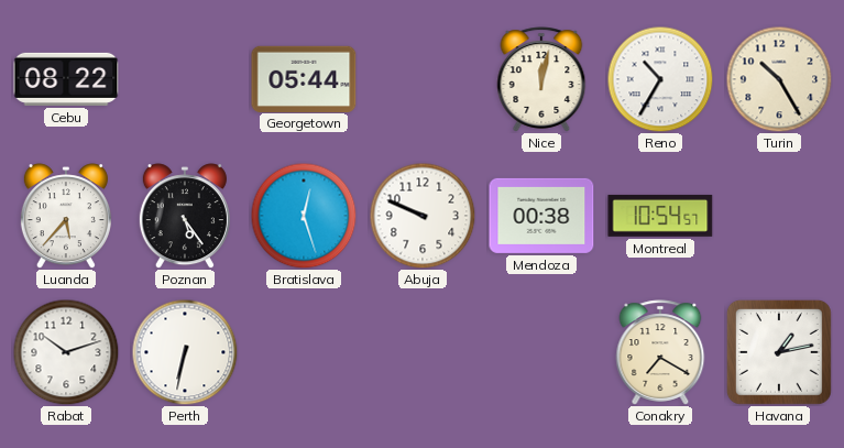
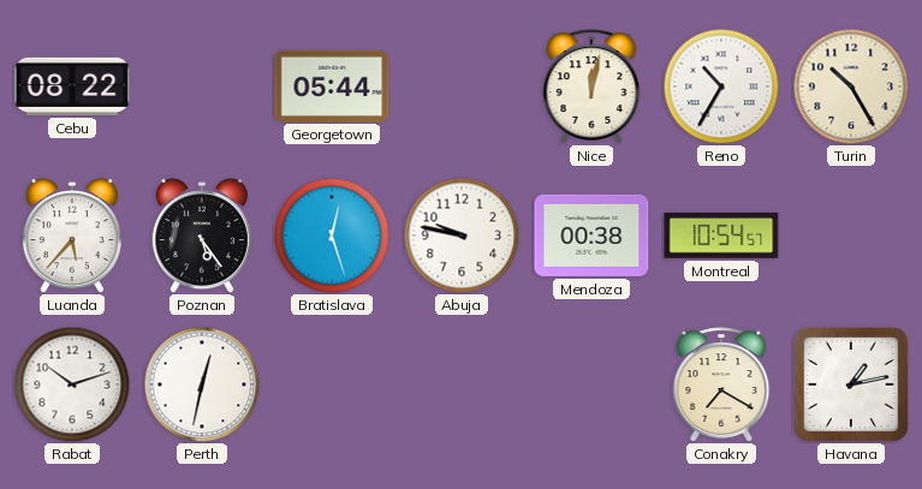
Abuja: 9:49 -> 9:47 (462, 235)
Perth: 6:32 -> 12:32 (202, 384)
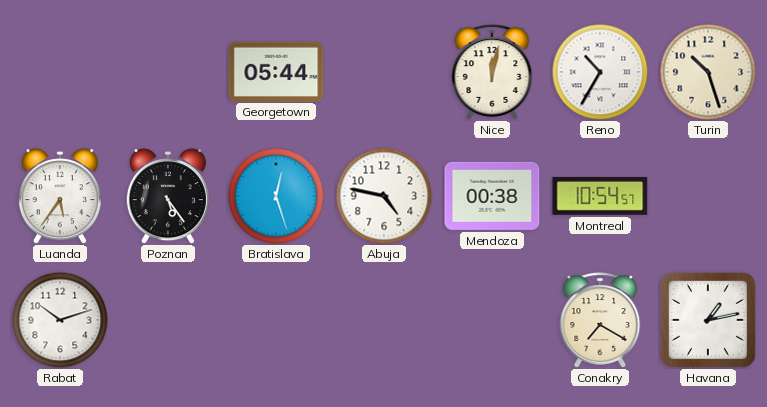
Cebu: 08:22 -> none (72, 87)
Turin: 10:25 -> 10:27 (708, 72)
Luanda: 5:37 -> 5:36 (60, 196)
Abuja: 9:47 -> 4:47 (384, 196)
Perth: 12:32 -> none (202, 384)
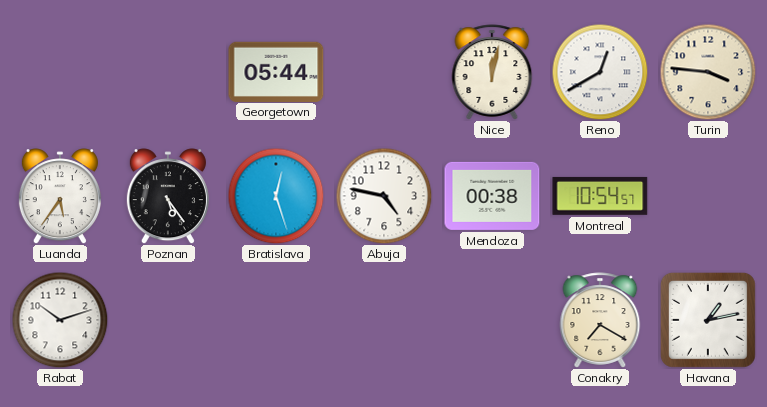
Reno: 10:35 -> 12:40 (600, 72)
Turin: 10:27 -> 3:46 (708, 72)
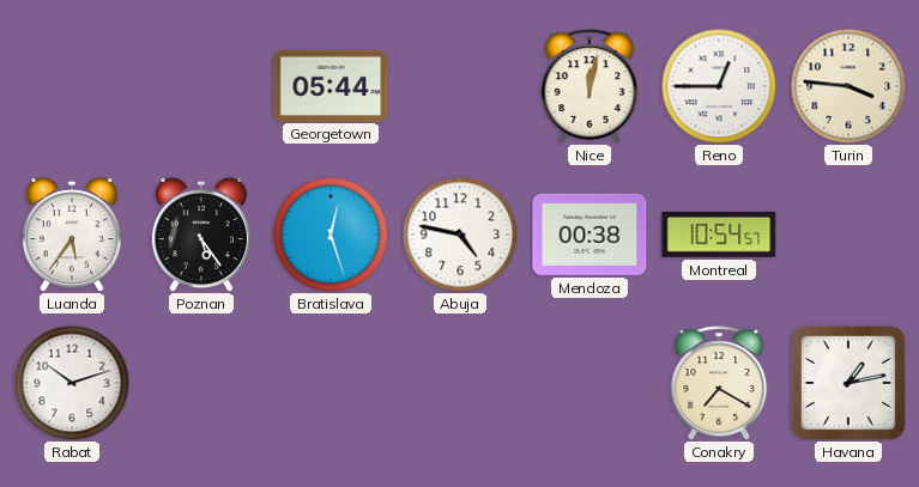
Reno: 12:40 -> 12:45 (719, 86)
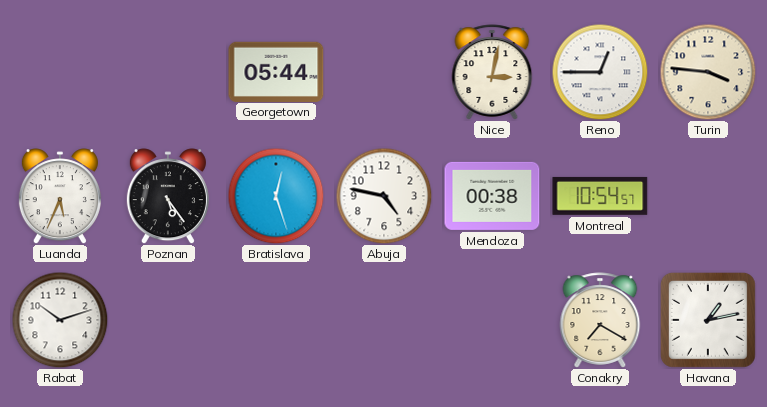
Nice: 12:02 -> 3:02 (492, 72)
Luanda: 5:36 -> 5:34 (60, 196)
